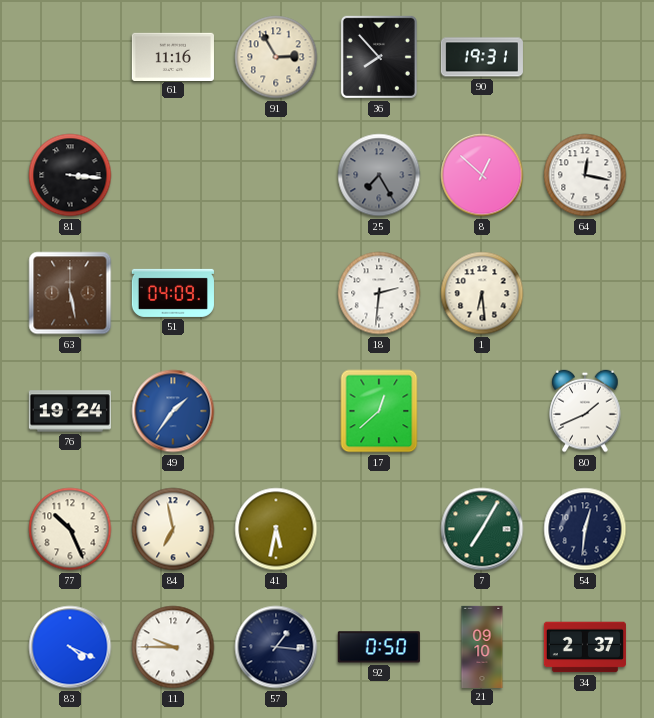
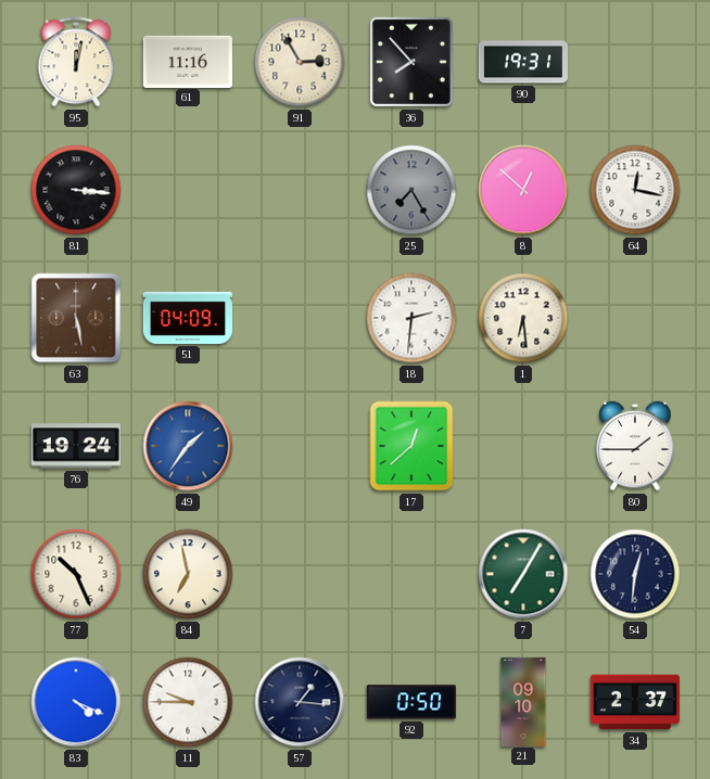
95: none -> 12:02 (76, 62)
80: 1:41 -> 1:45 (635, 446)
41: 5:32 -> none (276, 529)
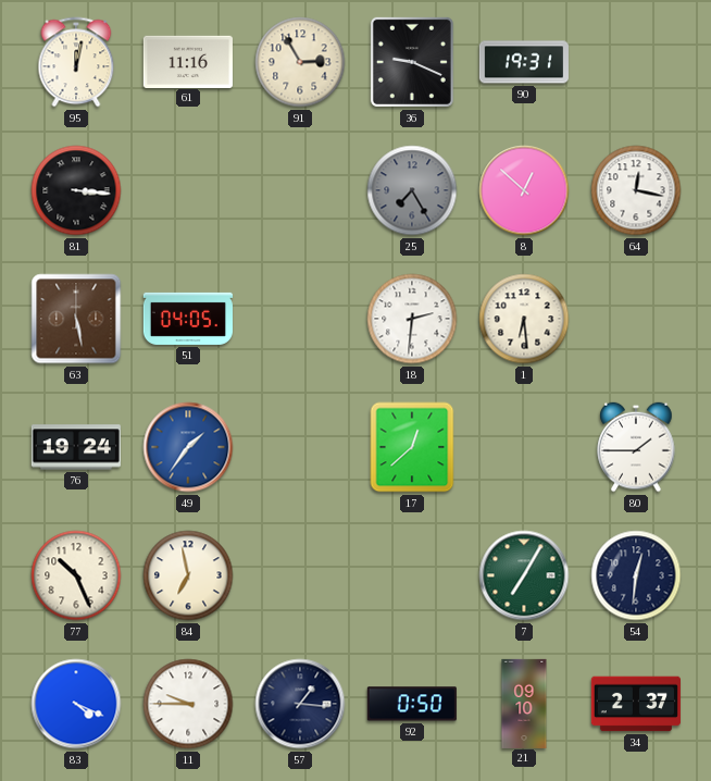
36: 7:53 -> 9:19 (412, 62)
51: 04:09 -> 04:05 (188, 319)
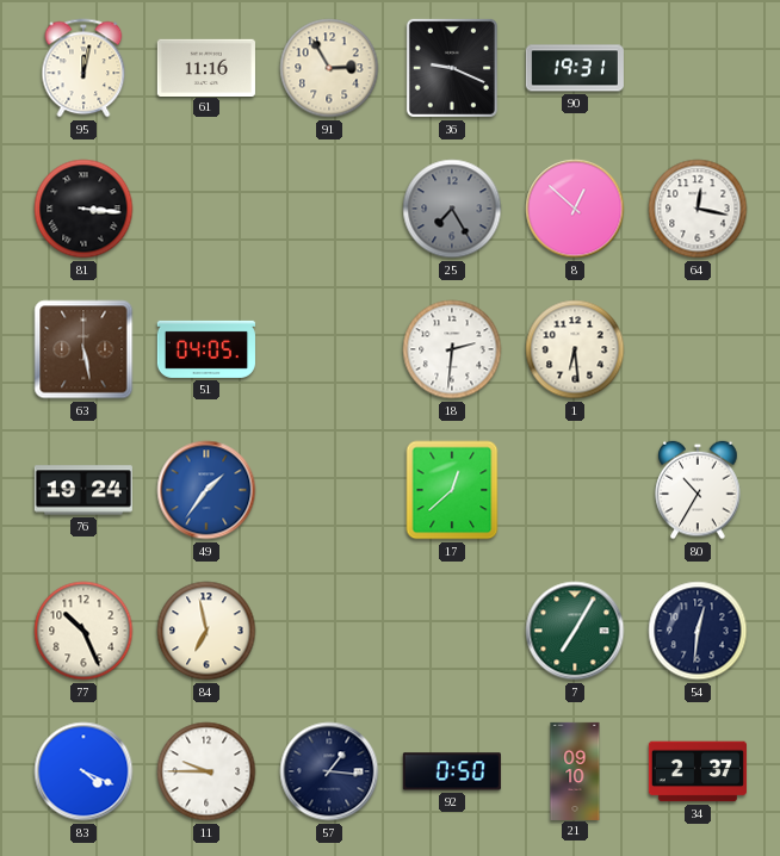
80: 1:45 -> 10:35 (698, 490)
